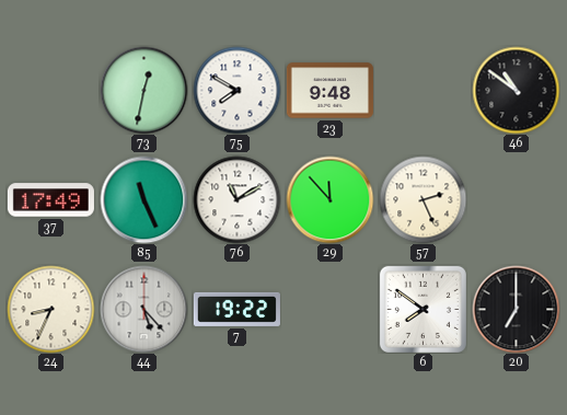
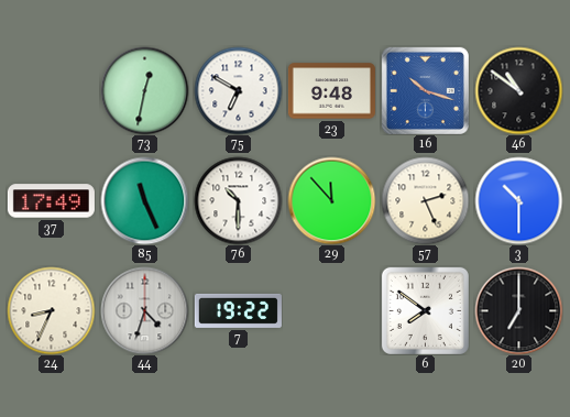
75: 7:50 -> 6:50 (238, 90)
16: none -> 10:18 (425, 90)
76: 11:10 -> 10:30 (238, 200)
3: none -> 10:30 (518, 200)
44: 5:23 -> 4:33 (144, 310)
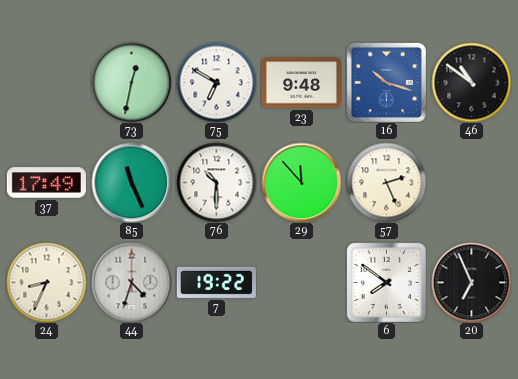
3: 10:30 -> none (518, 200)
20: 7:00 -> 6:56 (471, 282)
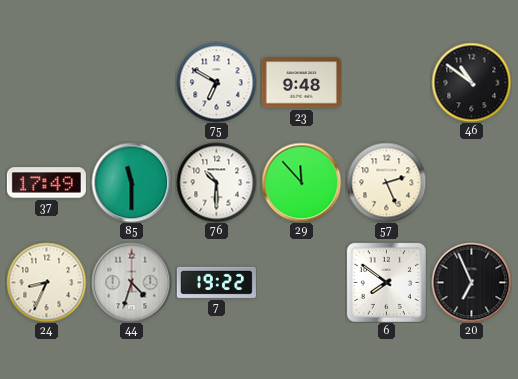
73: 12:32 -> none (131, 82)
16: 10:18 -> none (386, 82)
85: 11:26 -> 11:30 (131, 182)
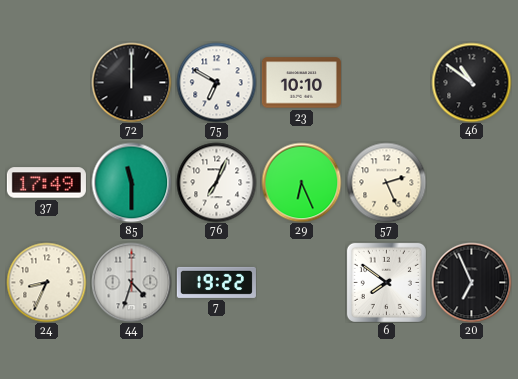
72: none -> 12:00 (131, 82)
23: 9:48 -> 10:10 (301, 83)
76: 10:30 -> 7:04 (216, 182)
29: 11:53 -> 6:26 (301, 182)
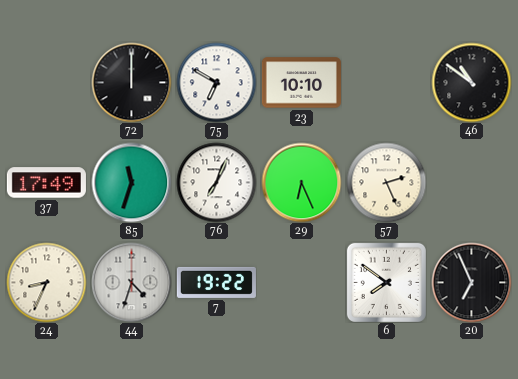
85: 11:30 -> 11:33 (131, 182)
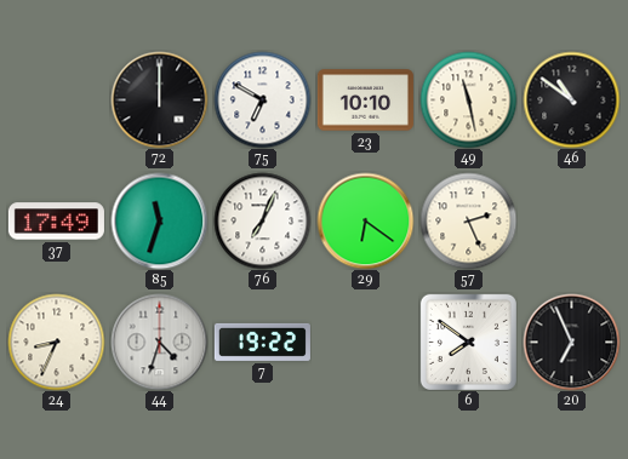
49: none -> 11:28 (468, 99)
29: 6:26 -> 6:21 (365, 220)
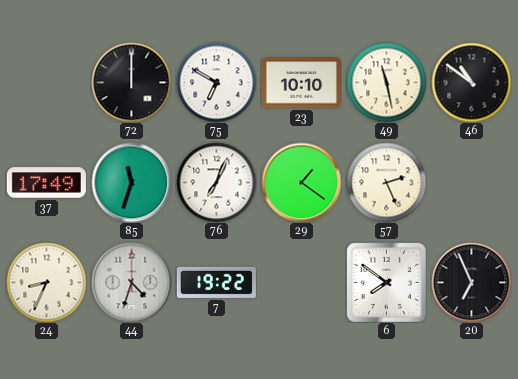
29: 6:21 -> 1:21 (301, 182)
